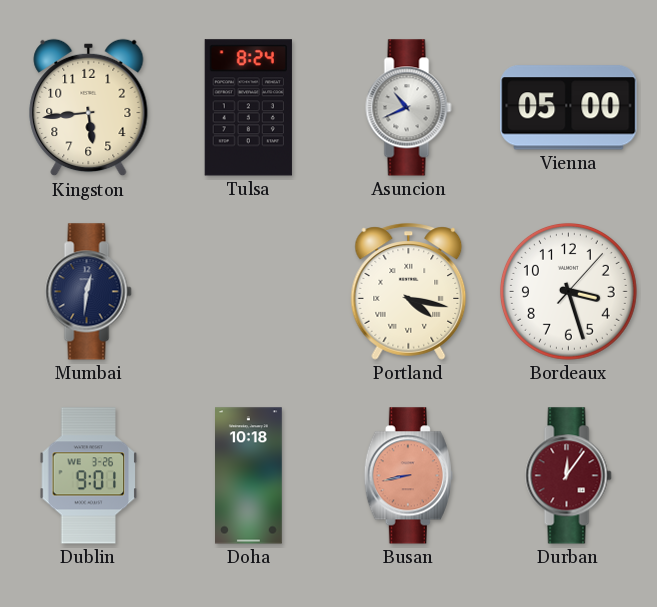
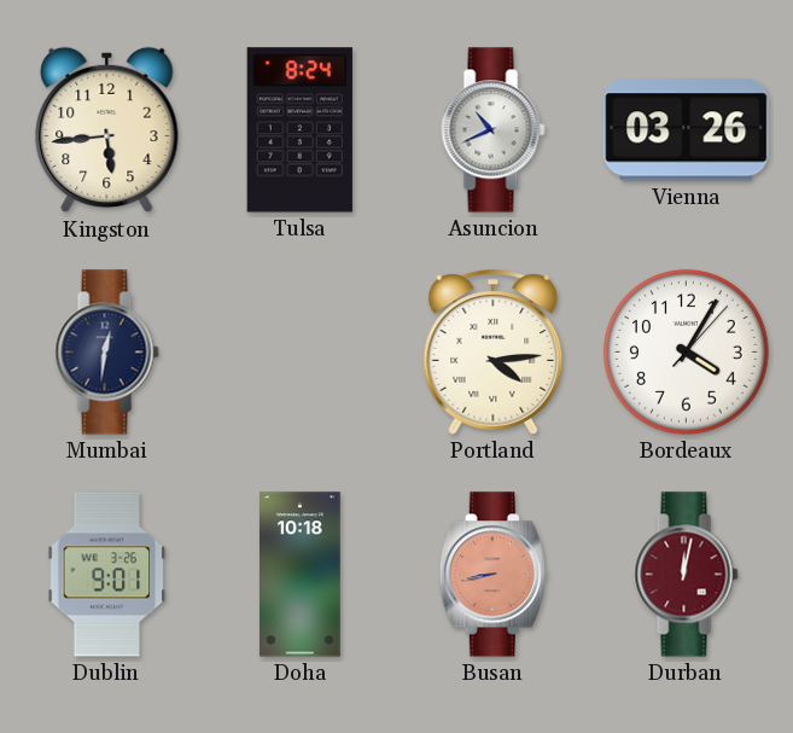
Vienna: 05:00 -> 03:26 (687, 130)
Portland: 4:17 -> 4:14 (494, 353)
Bordeaux: 3:27 -> 4:05 (686, 351)
Durban: 12:06 -> 12:02 (687, 575)
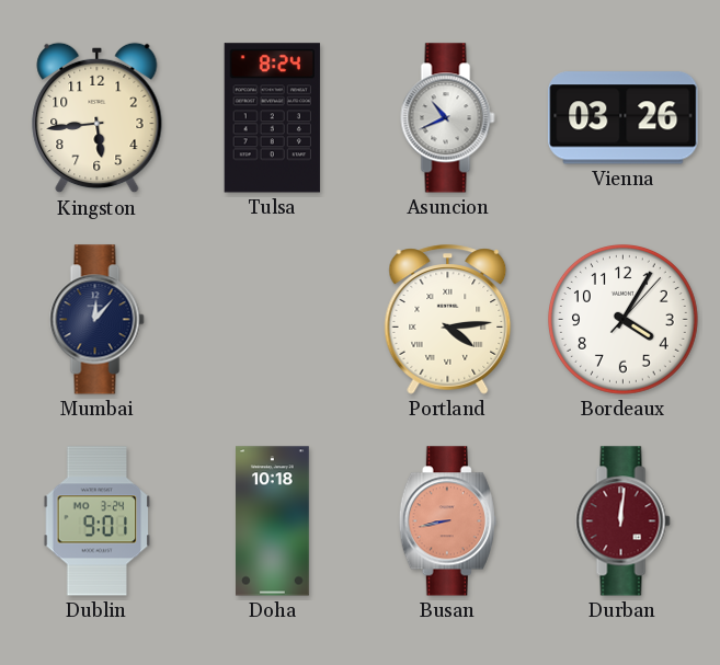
Mumbai: 12:31 -> 12:07 (98, 320)
Dublin date: WE 3-26 -> MO 3-24 (98, 521)
Durban: 12:02 -> 12:01 (624, 521)
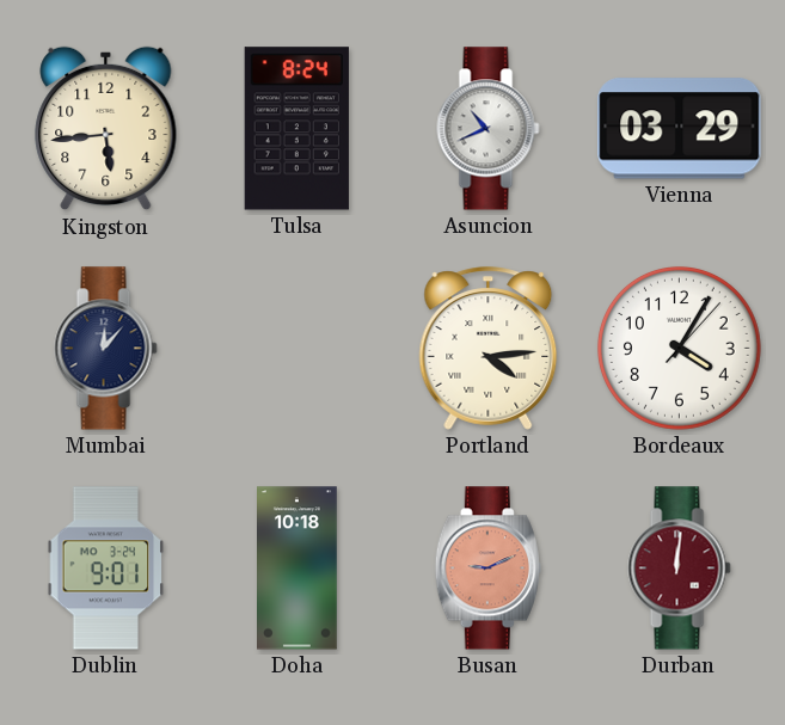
Vienna: 03:26 -> 03:29 (680, 129)
Busan: 8:43 -> 9:11 (487, 569)
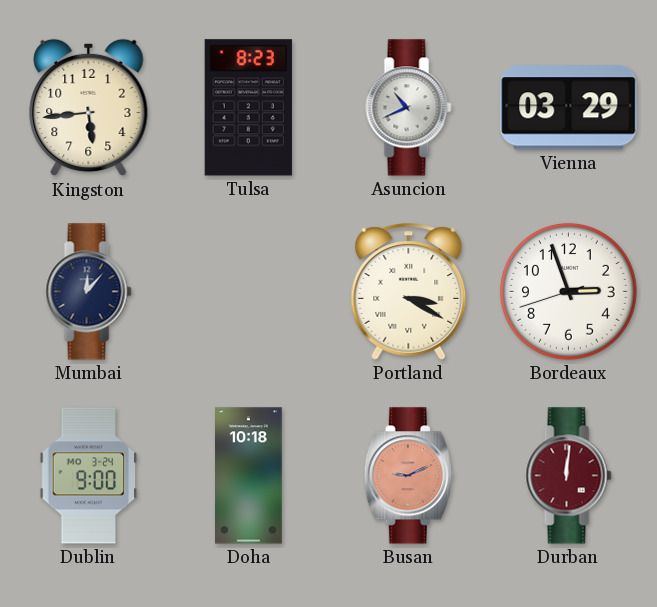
Tulsa: 8:24 -> 8:23 (248, 108)
Portland: 4:14 -> 3:20 (409, 292)
Bordeaux: 4:05 -> 2:56 (568, 291)
Dublin: 9:01 -> 9:00 (89, 476)
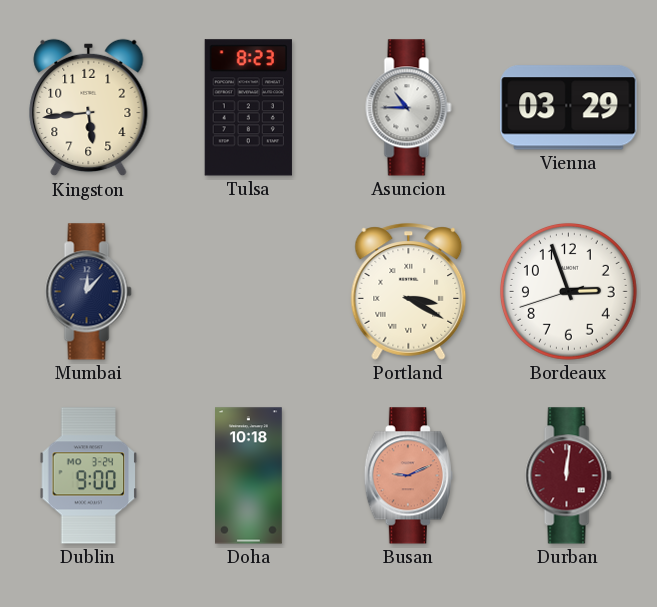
Asuncion: 10:41 -> 10:45 (409, 108)
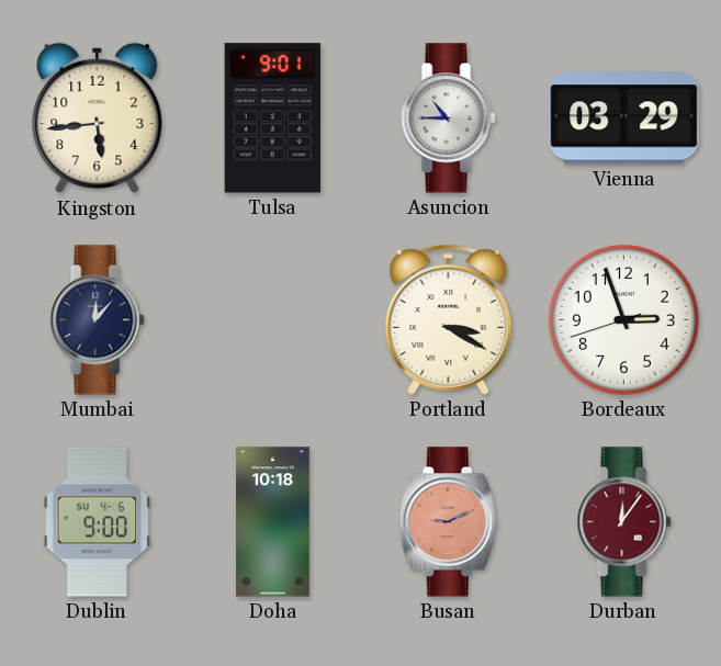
Tulsa: 8:23 -> 9:01 (272, 118)
Dublin date: MO 3-24 -> SU 4-6 (98, 522)
Durban: 12:01 -> 12:06 (624, 522)
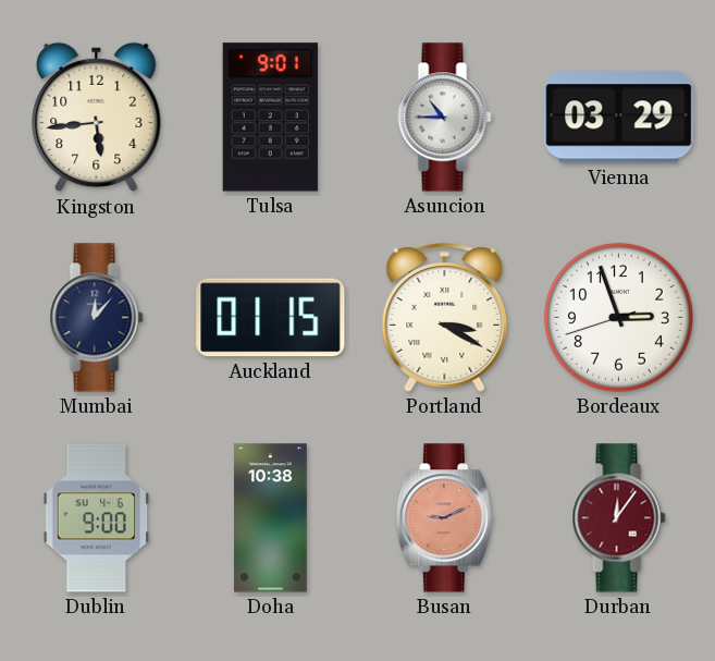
Auckland: none -> 01:15 (271, 318)
Doha: 10:18 -> 10:38 (271, 518)
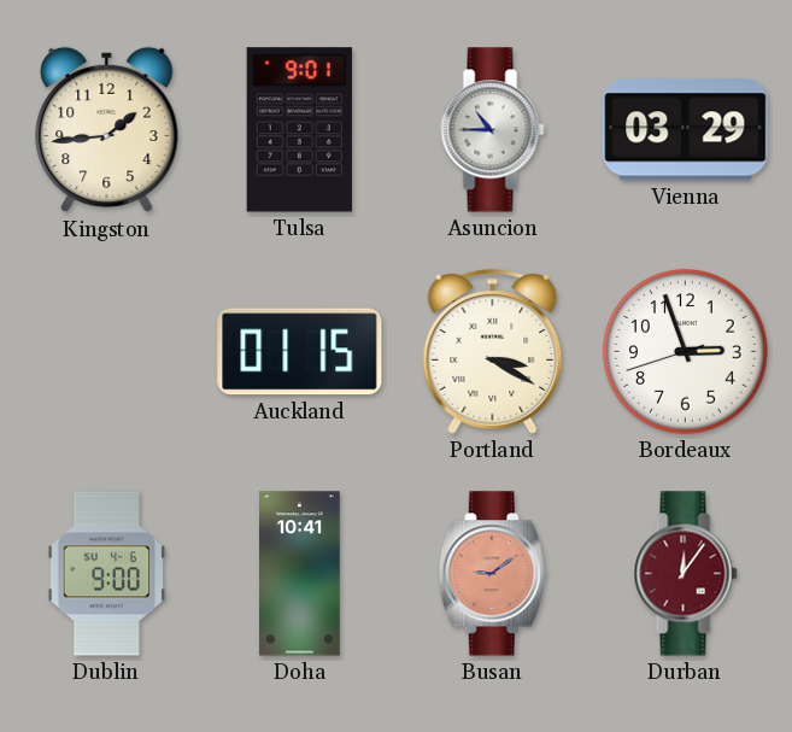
Kingston: 5:44 -> 1:44 (107, 130)
Mumbai: 12:07 -> none (97, 318)
Doha: 10:38 -> 10:41 (300, 574)
Busan: 9:11 -> 9:09 (492, 574)
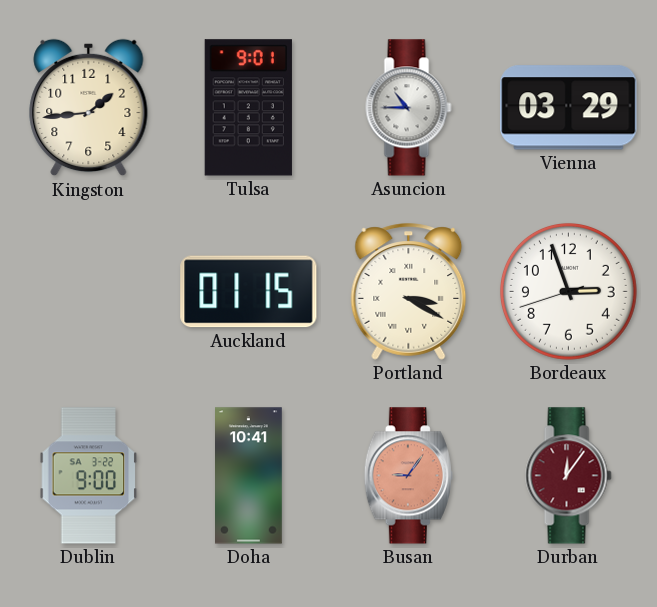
Dublin date: SU 4-6 -> SA 3-22 (89, 476)
Busan: 9:09 -> 9:06 (408, 476)
